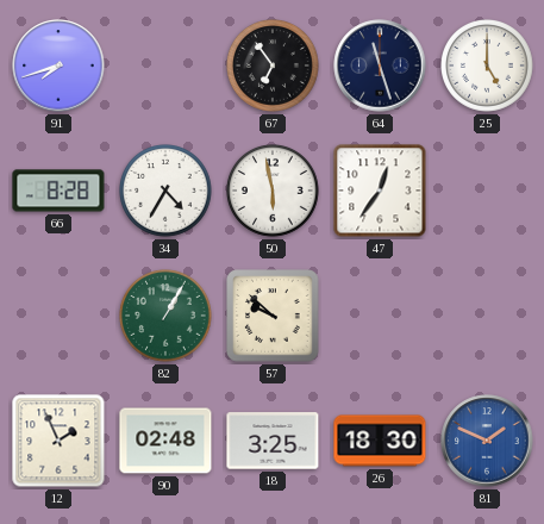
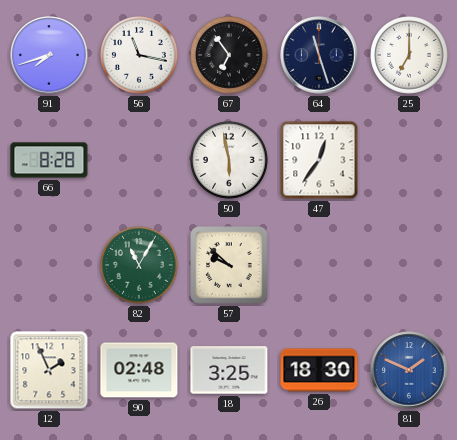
56: none -> 11:17 (140, 56)
25: 5:00 -> 7:00 (410, 56)
34: 4:35 -> none (167, 192)
82: 1:05 -> 11:05 (140, 266)
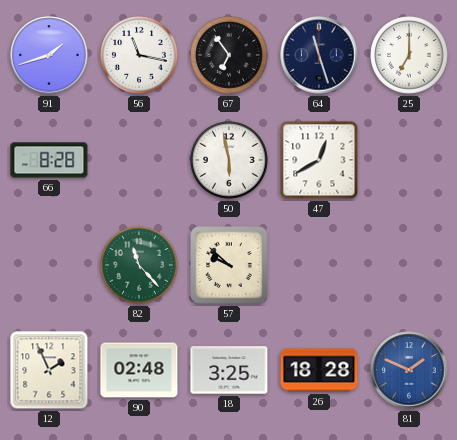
91: 7:42 -> 1:42 (49, 55)
47: 12:36 -> 12:40 (319, 160)
82: 11:05 -> 11:23 (140, 266)
26: 18:30 -> 18:28 (319, 370)
